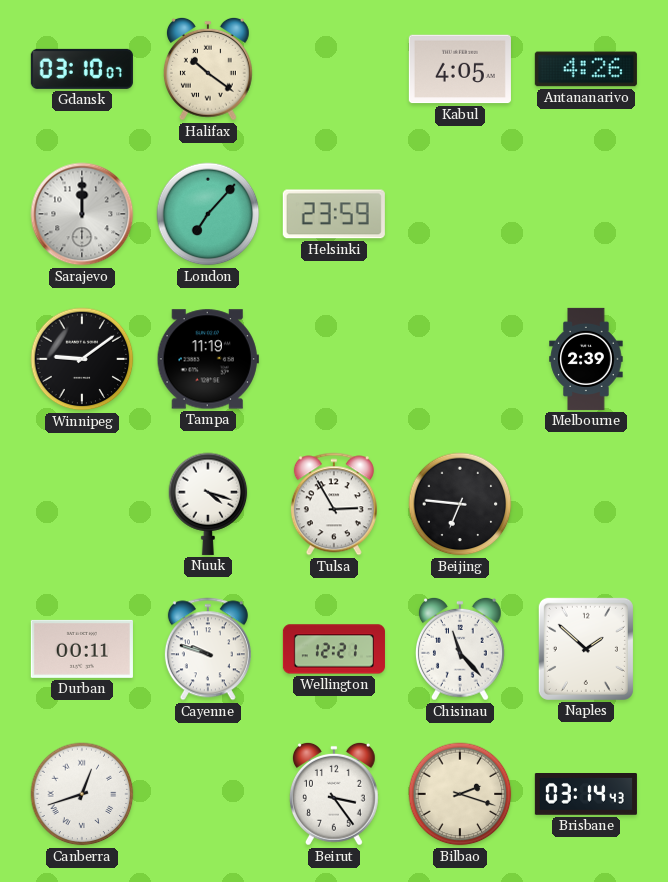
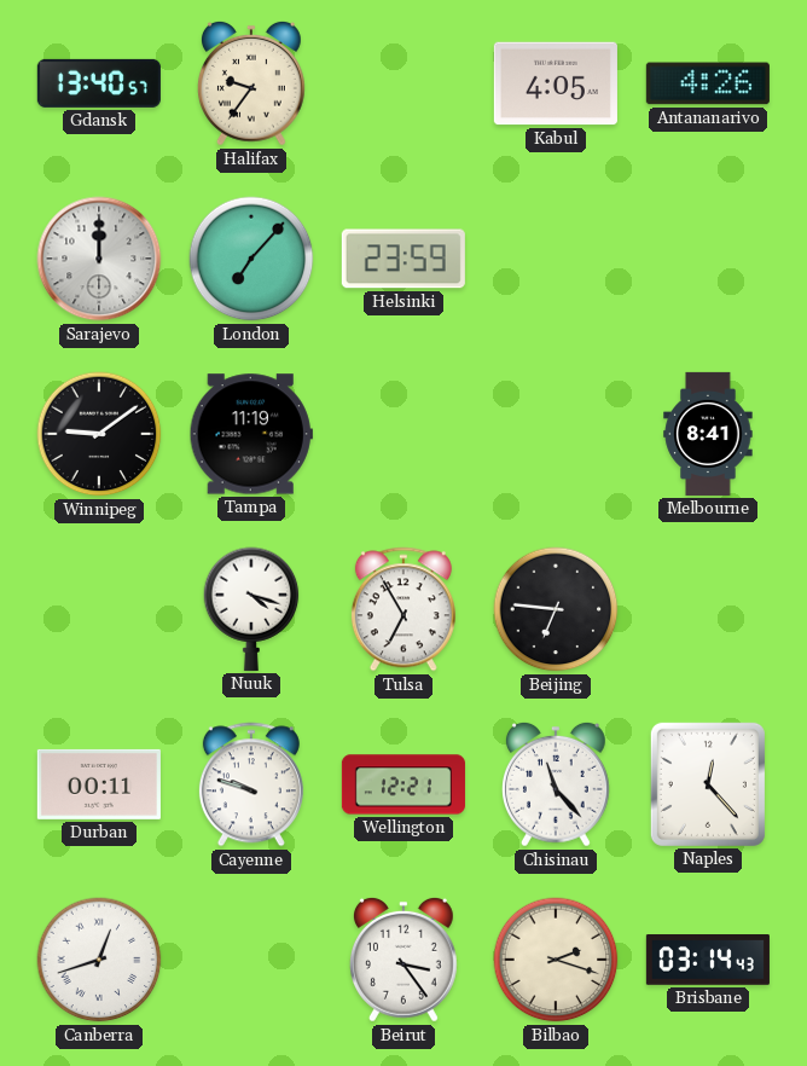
Gdansk: 03:10 -> 13:40 (99, 83)
Halifax: 10:21 -> 9:36 (251, 83)
Melbourne: 2:39 -> 8:41 (708, 434)
Tulsa: 2:55 -> 6:55 (403, 609)
Naples: 1:52 -> 12:23 (708, 784)
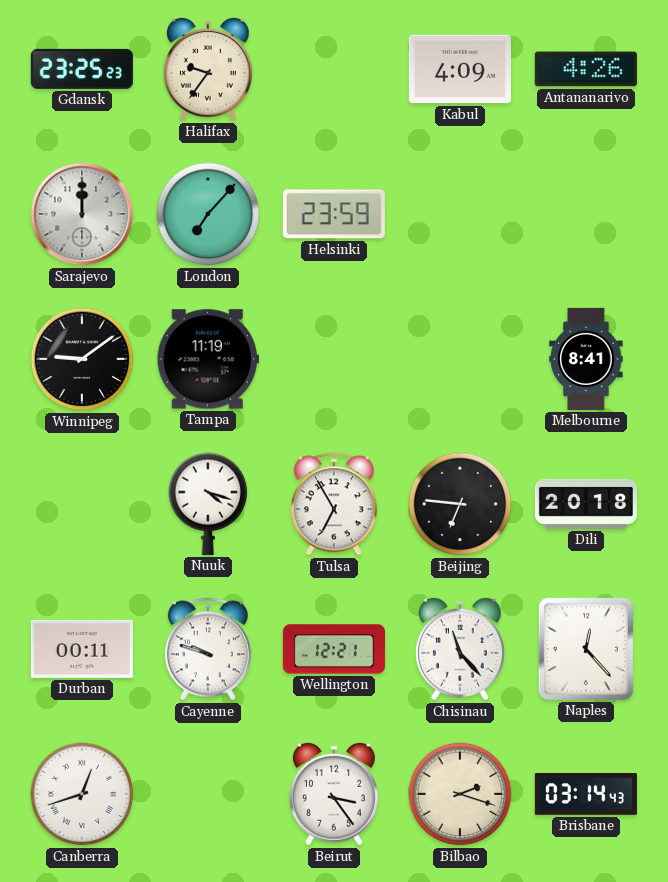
Gdansk: 13:40 -> 23:25 (82, 69)
Kabul: 4:05 -> 4:09 (460, 69)
Dili: none -> 20:18 (586, 504)
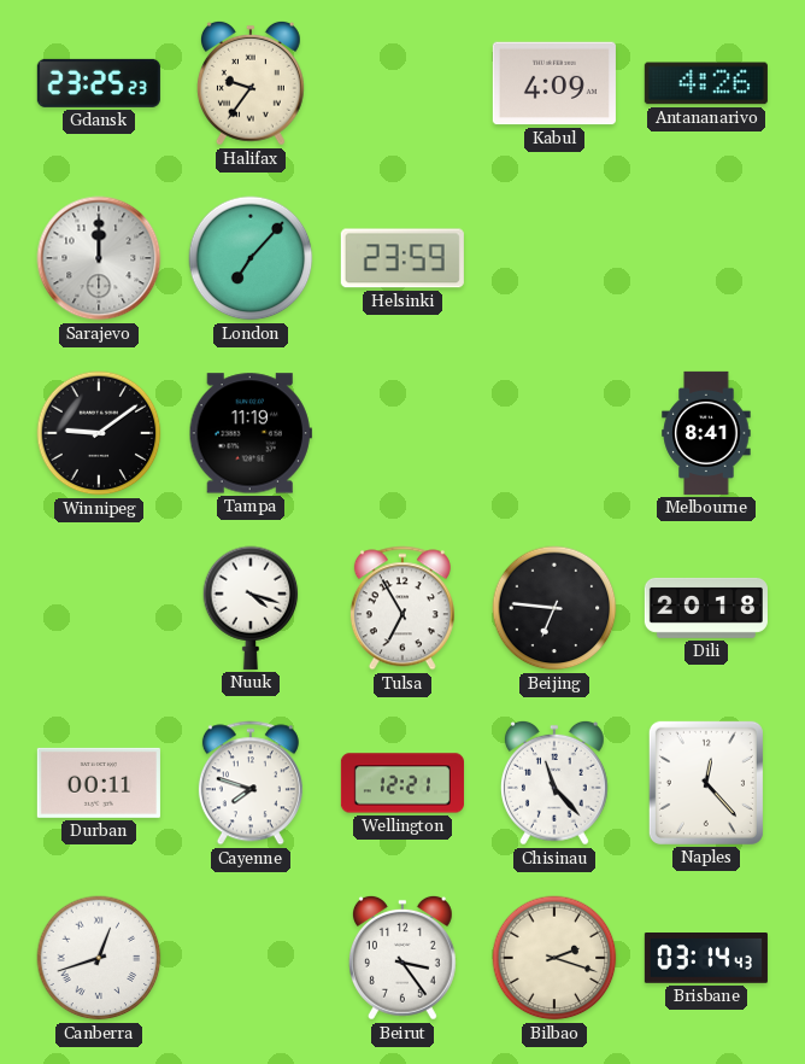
Cayenne: 9:48 -> 7:48 (251, 783)
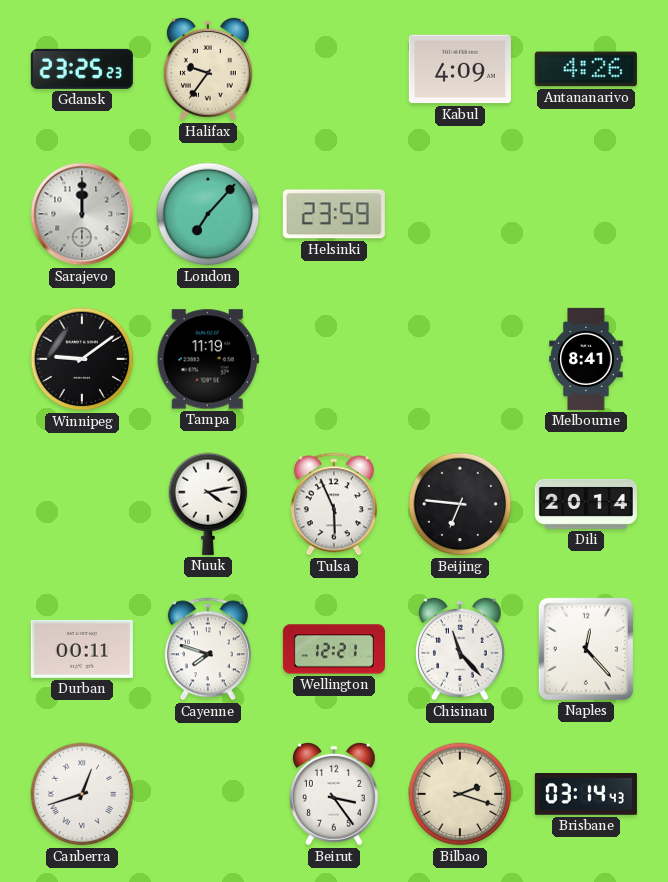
Nuuk: 4:18 -> 4:13 (208, 504)
Tulsa: 6:55 -> 5:56 (334, 504)
Dili: 20:18 -> 20:14 (586, 504)
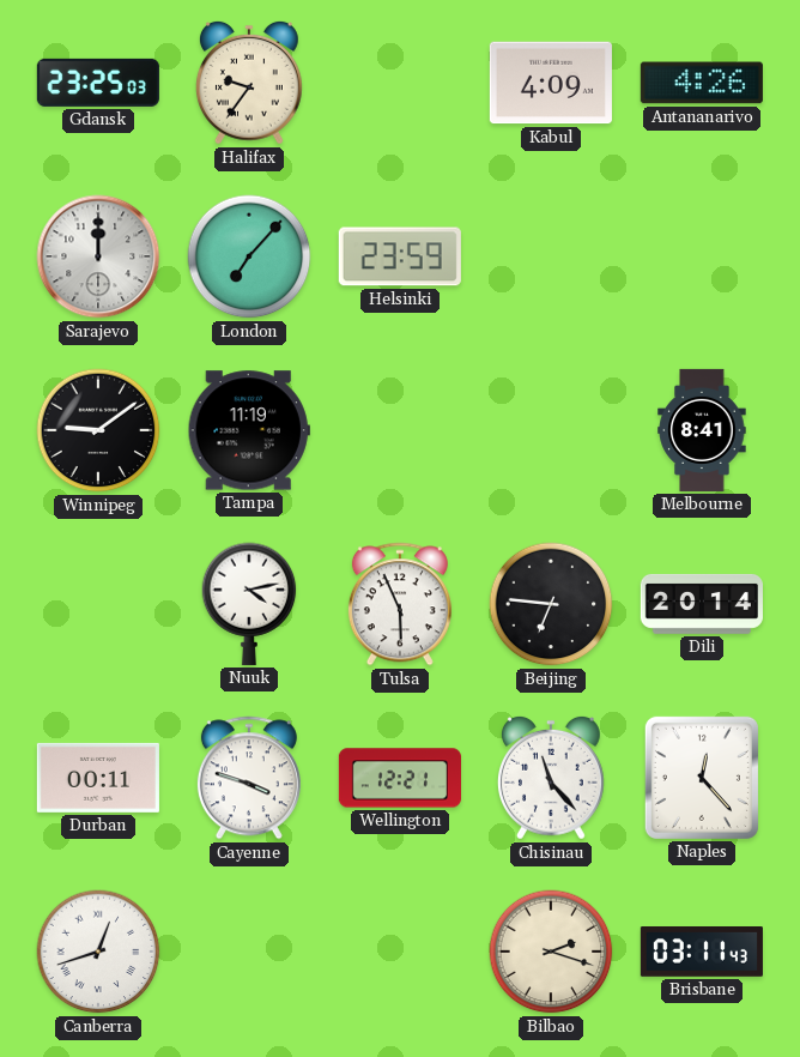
Gdansk: 23:25:23 -> 23:25:03 (98, 83)
Cayenne: 7:48 -> 3:48 (249, 778)
Beirut: 3:24 -> none (334, 794)
Brisbane: 03:14 -> 03:11 (702, 952)
